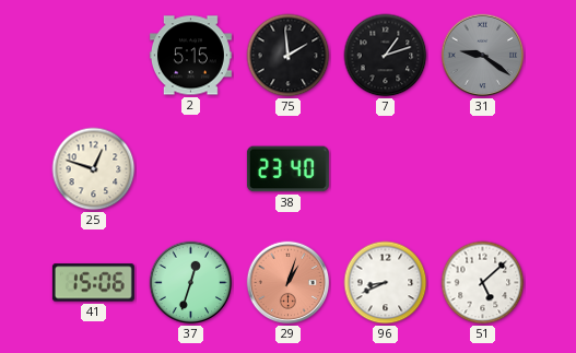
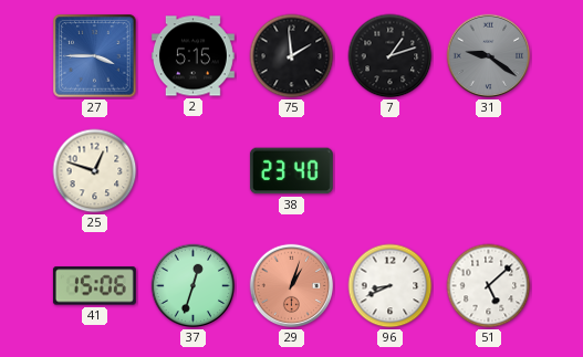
27: none -> 3:45 (95, 56)
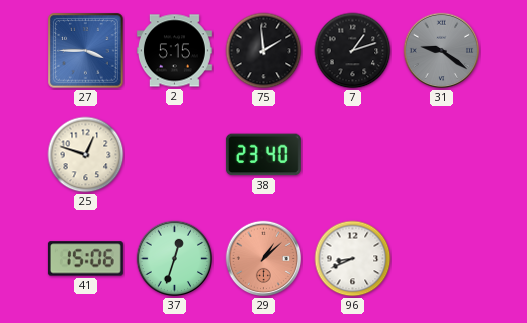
29: 1:03 -> 1:08 (264, 259)
51: 5:08 -> none (489, 286)
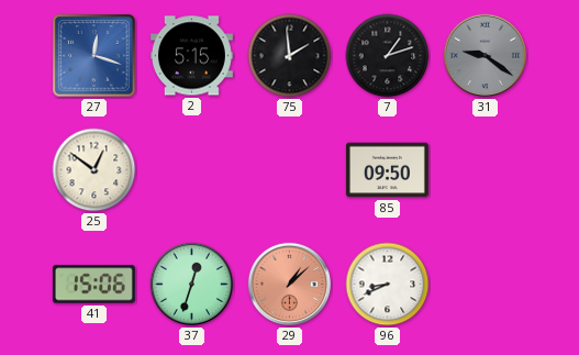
27: 3:45 -> 12:18 (94, 56)
25: 12:48 -> 12:51 (94, 170)
38: 23:40 -> none (263, 155)
85: none -> 09:50 (387, 170)
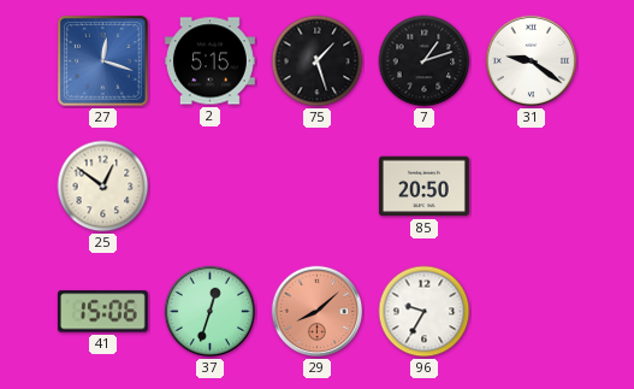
75: 1:59 -> 1:27 (318, 61)
31 dial: grey -> white (532, 61)
85: 09:50 -> 20:50 (423, 187)
29: 1:08 -> 8:08 (318, 312)
96: 8:41 -> 9:35 (425, 312)
